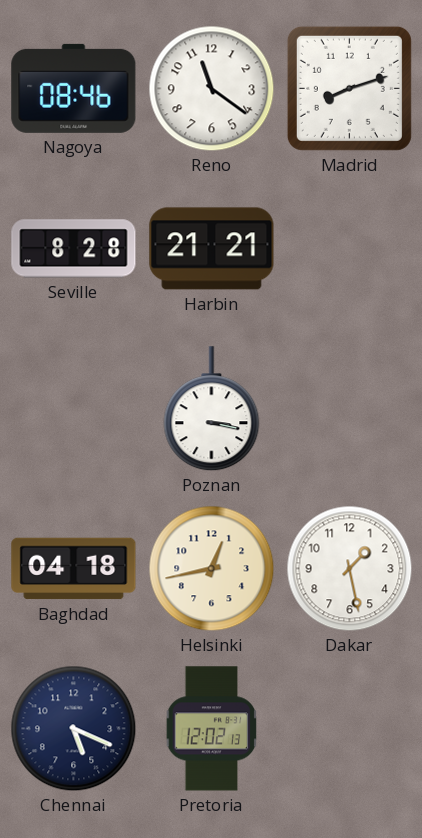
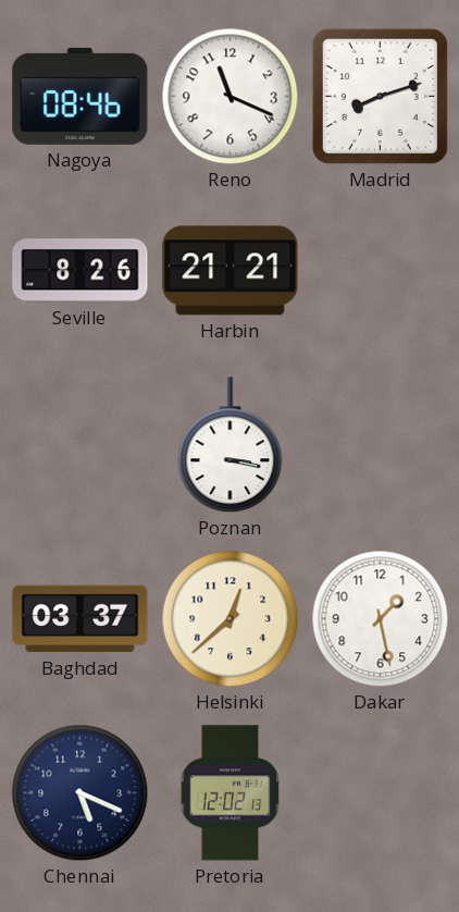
Reno: 11:21 -> 11:19 (231, 97)
Seville: 8:28 -> 8:26 (80, 271)
Baghdad: 04:18 -> 03:37 (80, 619)
Helsinki: 12:43 -> 12:38 (231, 619)
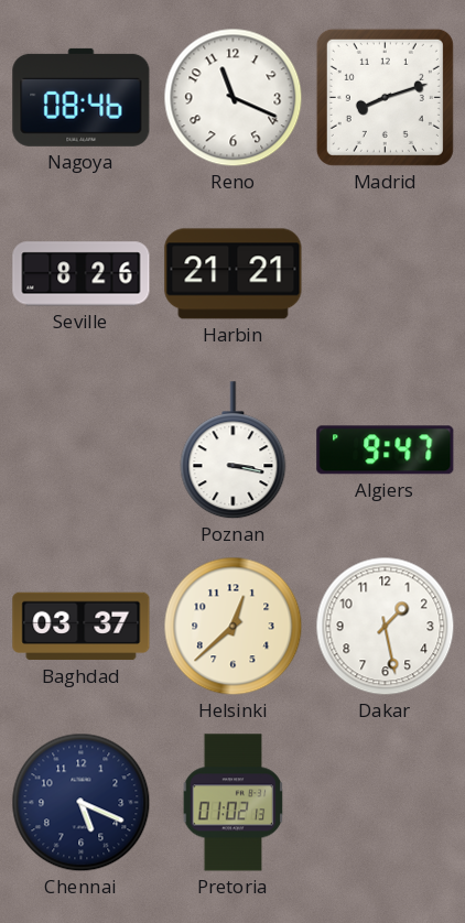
Algiers: none -> 9:47 (386, 450)
Pretoria: 12:02 -> 01:02 (234, 803)
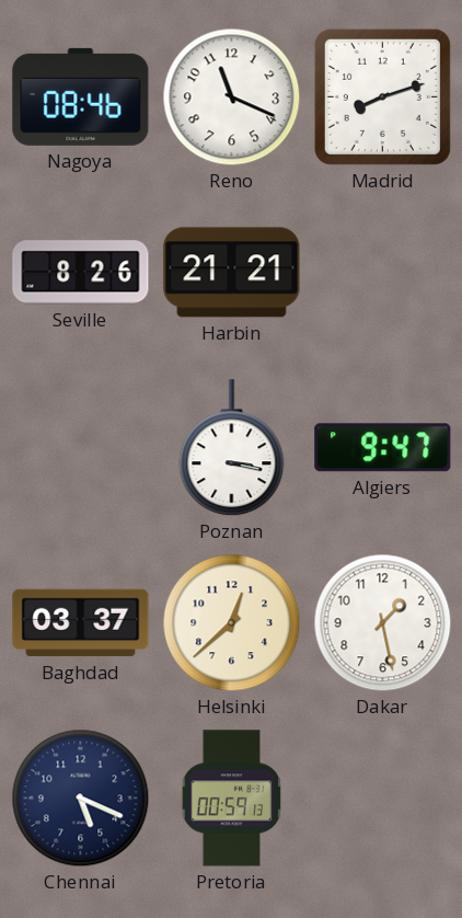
Pretoria: 01:02 -> 00:59 (232, 799)
